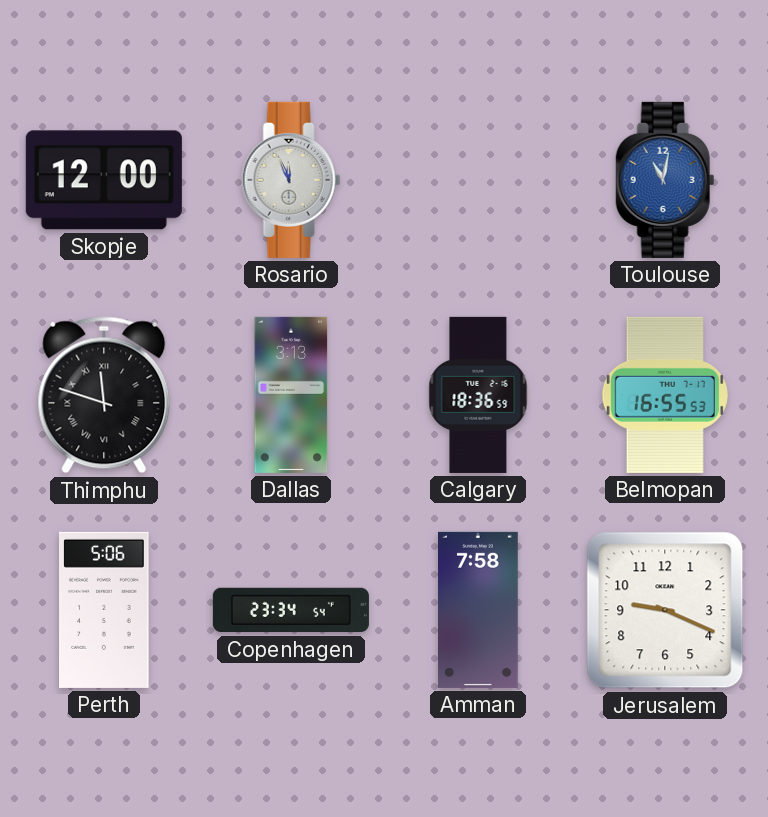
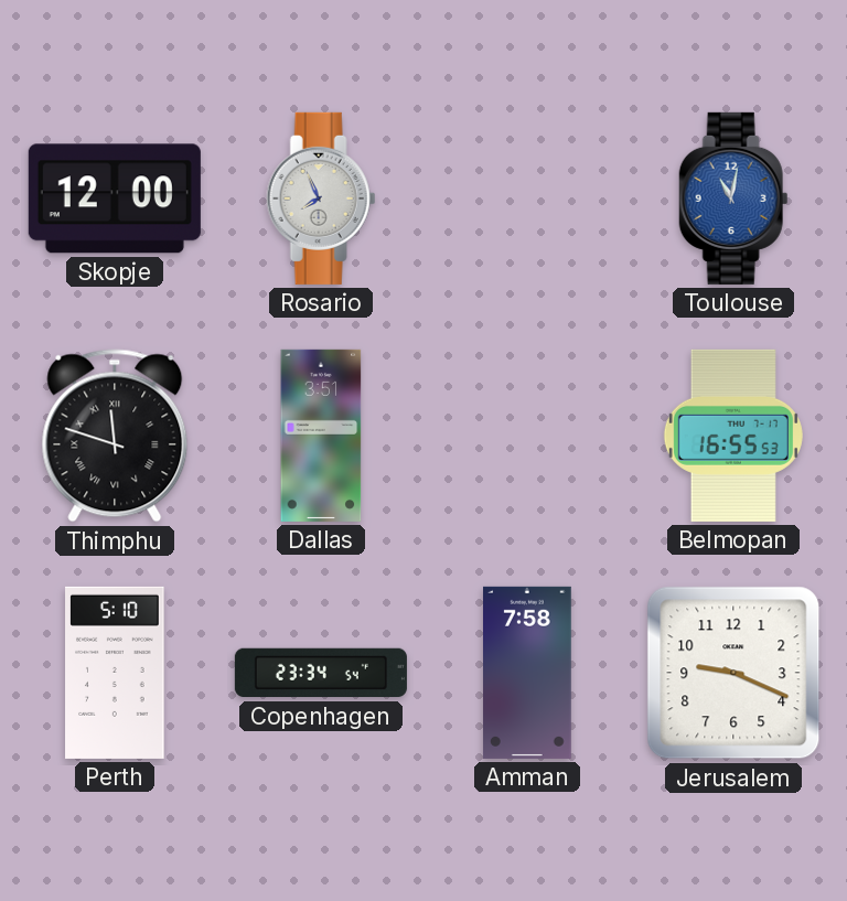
Rosario: 11:56 -> 7:56 (321, 199)
Dallas: 3:13 -> 3:51 (321, 436)
Calgary: 18:36 -> none (478, 395)
Perth: 5:06 -> 5:10 (115, 673)
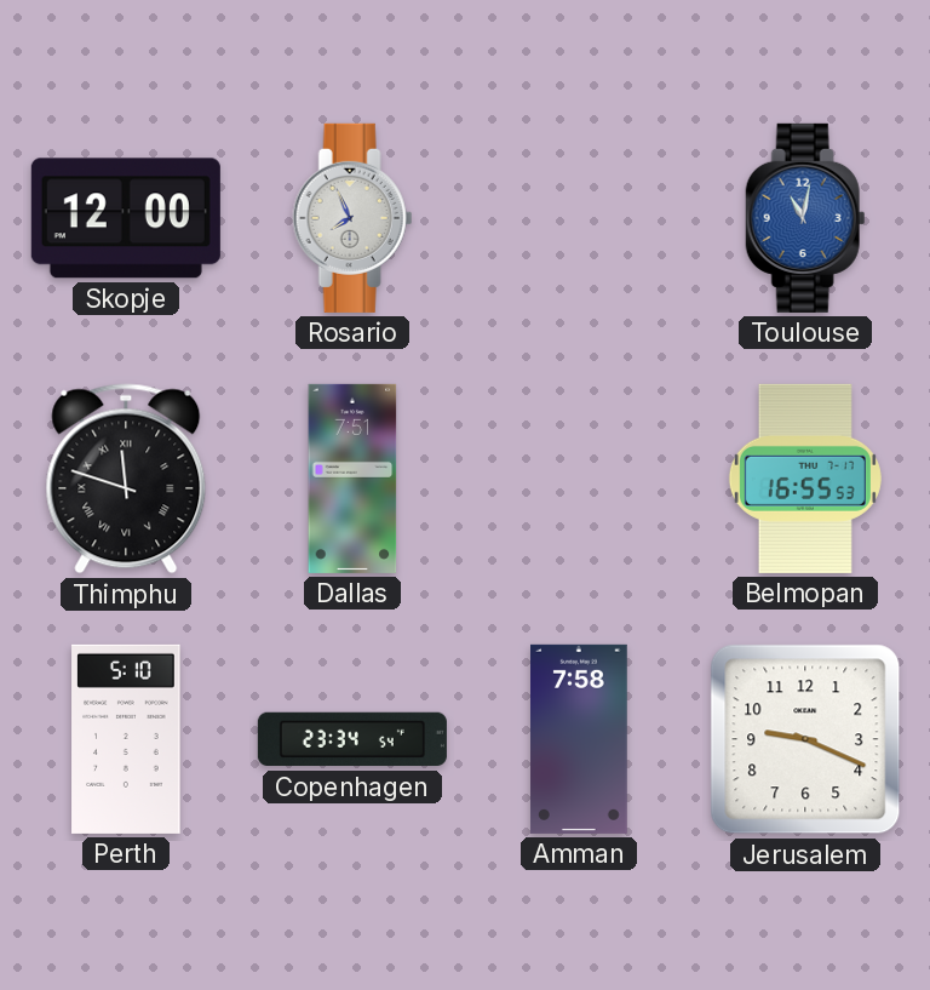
Dallas: 3:51 -> 7:51 (352, 479)
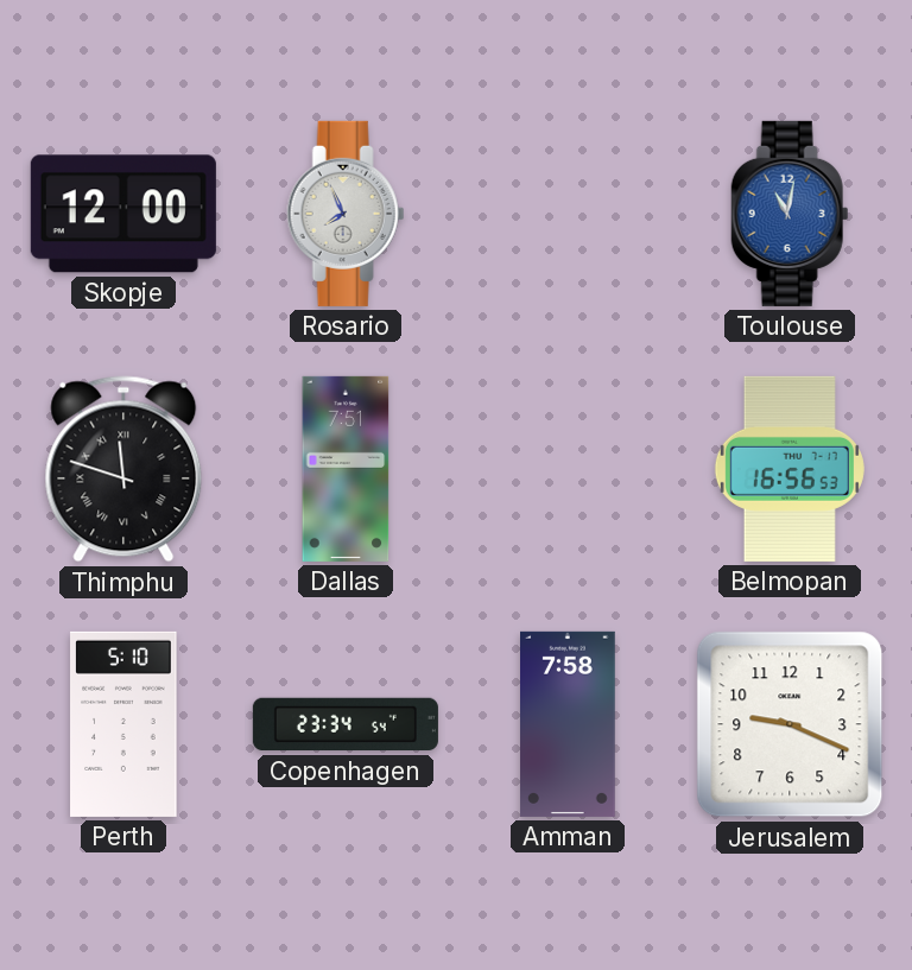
Belmopan: 16:55 -> 16:56 (790, 469)
